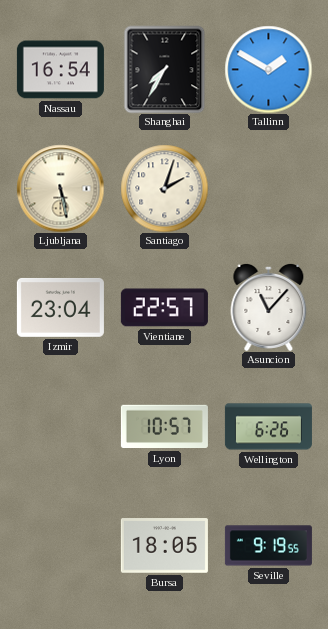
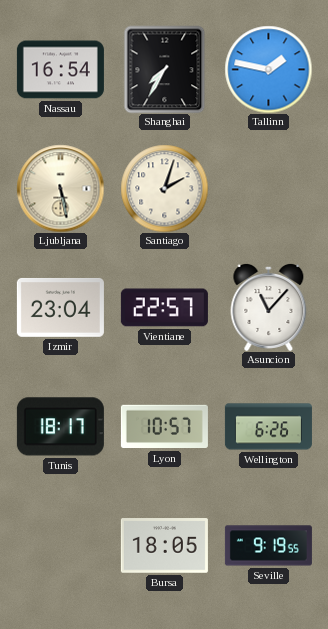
Tallinn: 1:50 -> 1:47 (268, 69)
Tunis: none -> 18:17 (60, 427)
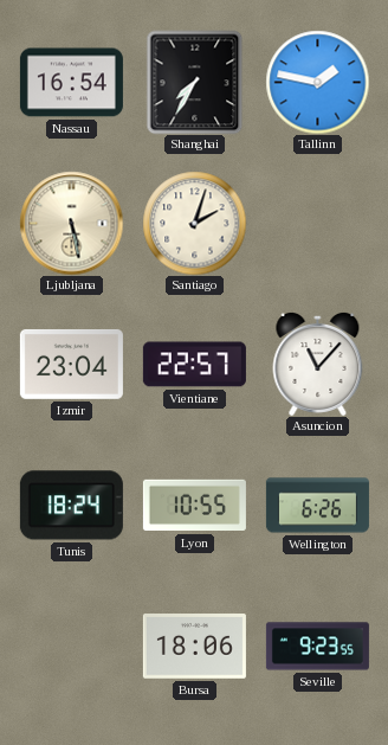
Tunis: 18:17 -> 18:24 (71, 506)
Lyon: 10:57 -> 10:55 (194, 506)
Bursa: 18:05 -> 18:06 (194, 647)
Seville: 9:19 -> 9:23 (317, 647)
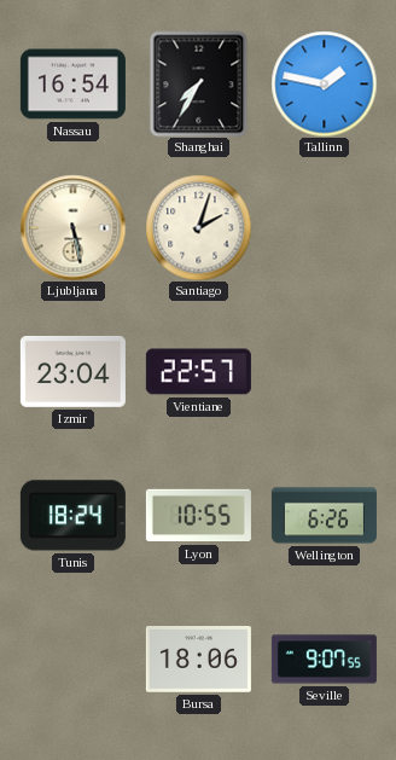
Asuncion: 11:07 -> none (318, 364)
Seville: 9:23 -> 9:07 (324, 660)
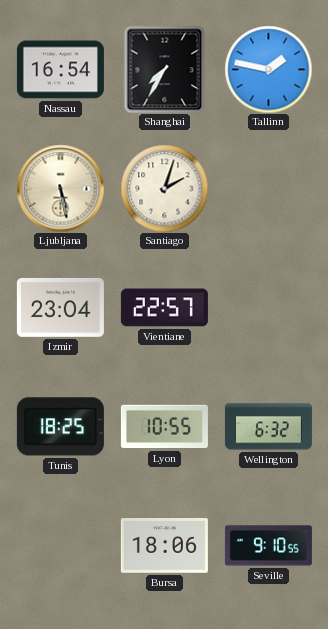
Tunis: 18:24 -> 18:25 (60, 427)
Wellington: 6:26 -> 6:32 (268, 427)
Seville: 9:07 -> 9:10 (268, 546)
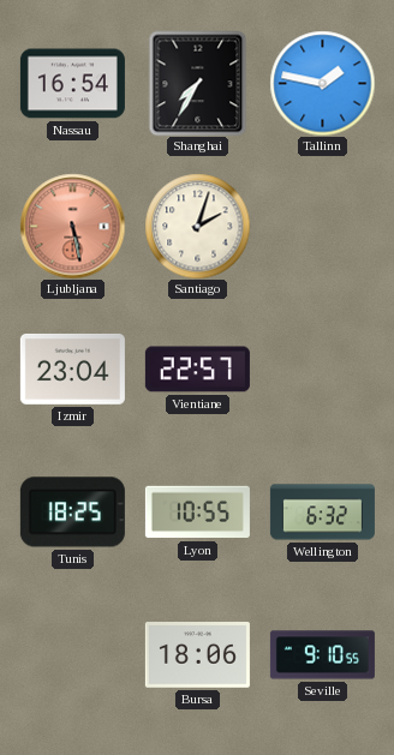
Ljubljana dial: cream -> salmon (72, 226)
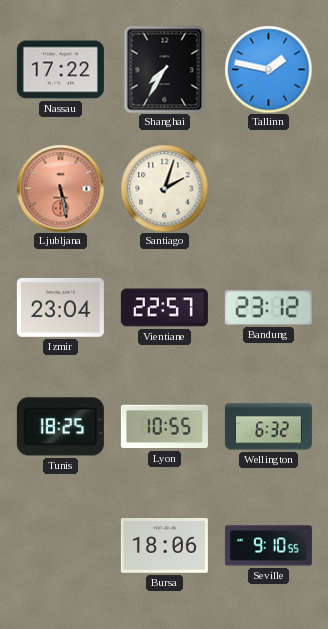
Nassau: 16:54 -> 17:22 (60, 70)
Bandung: none -> 23:12 (268, 308)
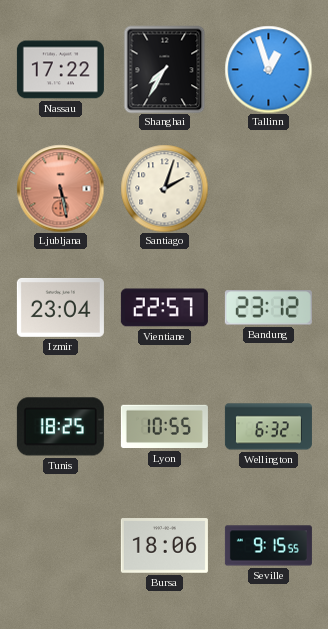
Tallinn: 1:47 -> 12:57 (268, 69)
Seville: 9:10 -> 9:15 (268, 546)
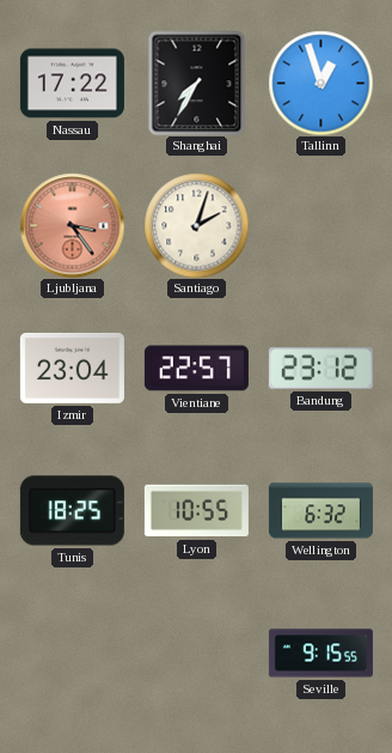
Ljubljana: 5:28 -> 3:24 (72, 225)
Bursa: 18:06 -> none (164, 546)
